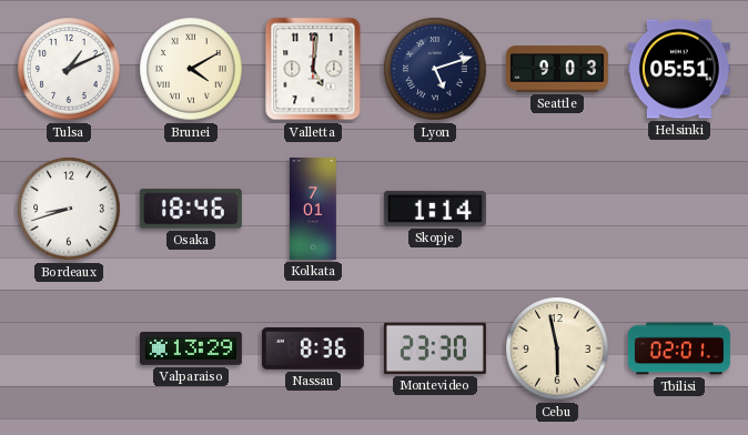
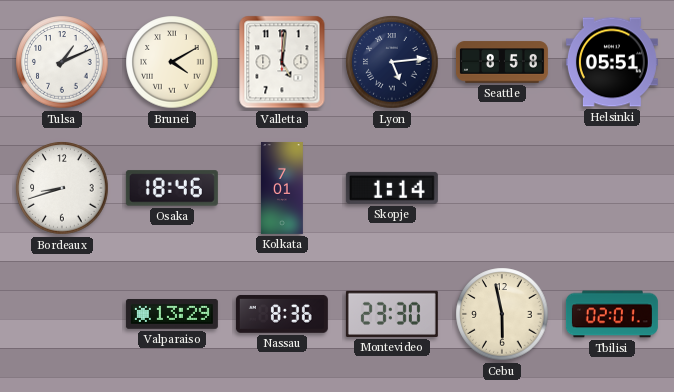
Lyon: 5:12 -> 5:14 (392, 62)
Seattle: 9:03 -> 8:58 (502, 62)
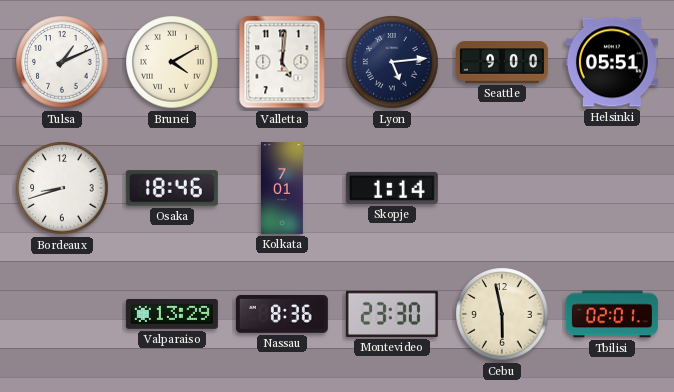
Seattle: 8:58 -> 9:00 (502, 62)
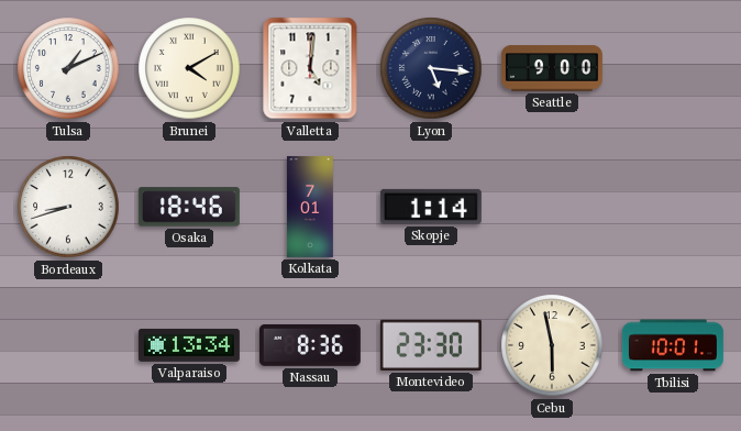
Lyon: 5:14 -> 5:16 (431, 68)
Helsinki: 05:51 -> none (612, 62)
Valparaiso: 13:29 -> 13:34 (189, 346)
Tbilisi: 02:01 -> 10:01 (673, 345)
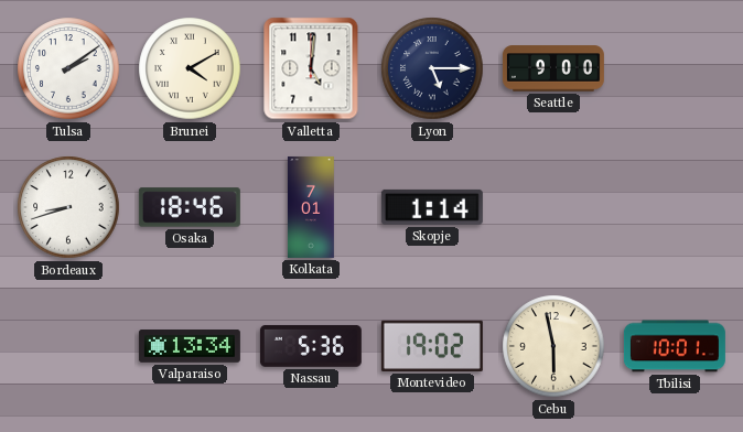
Tulsa: 1:11 -> 2:09 (68, 68)
Lyon: 5:16 -> 5:15 (432, 68)
Nassau: 8:36 -> 5:36 (311, 346)
Montevideo: 23:30 -> 19:02 (432, 346)
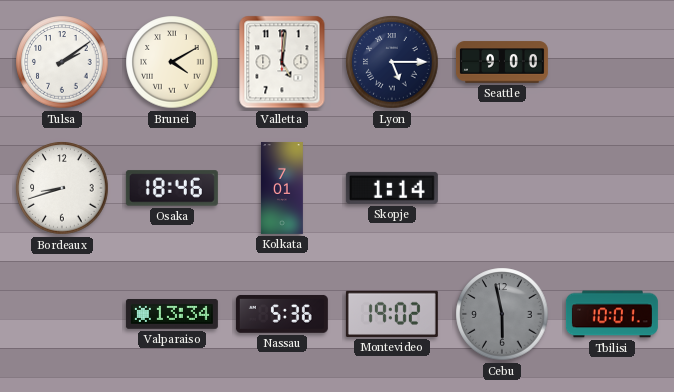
Cebu dial: cream -> grey (502, 314)
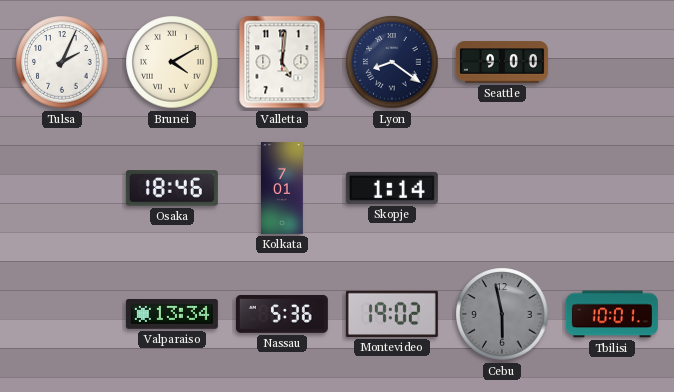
Tulsa: 2:09 -> 2:04 (62, 62)
Lyon: 5:15 -> 8:21 (392, 62)
Bordeaux: 8:42 -> none (62, 188)
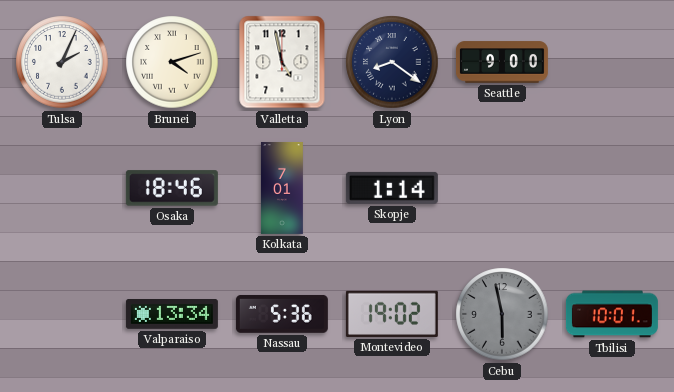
Brunei: 4:10 -> 4:12 (172, 62)
Valletta: 5:01 -> 4:58 (282, 62)
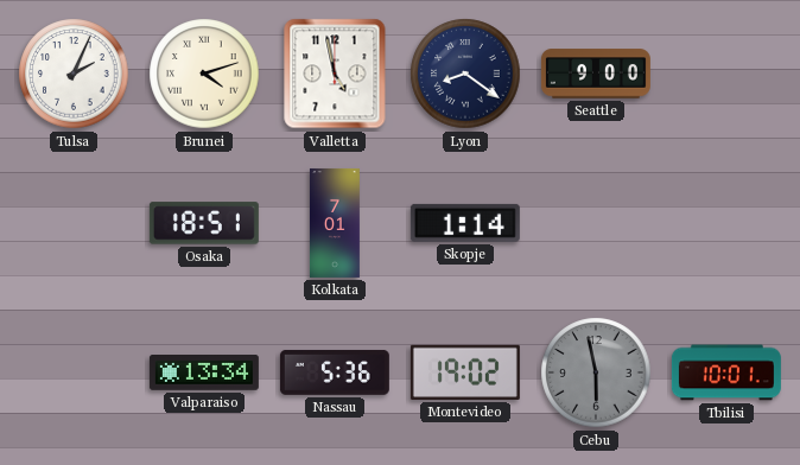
Osaka: 18:46 -> 18:51 (204, 223)
